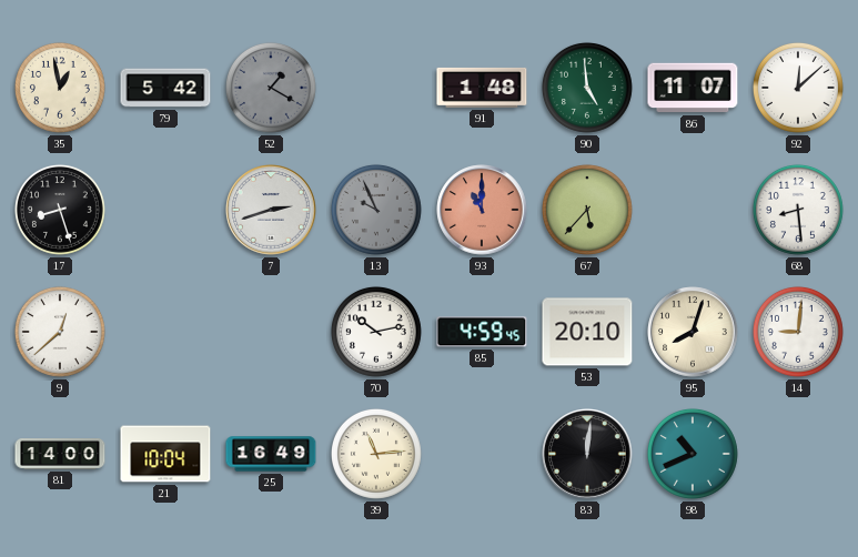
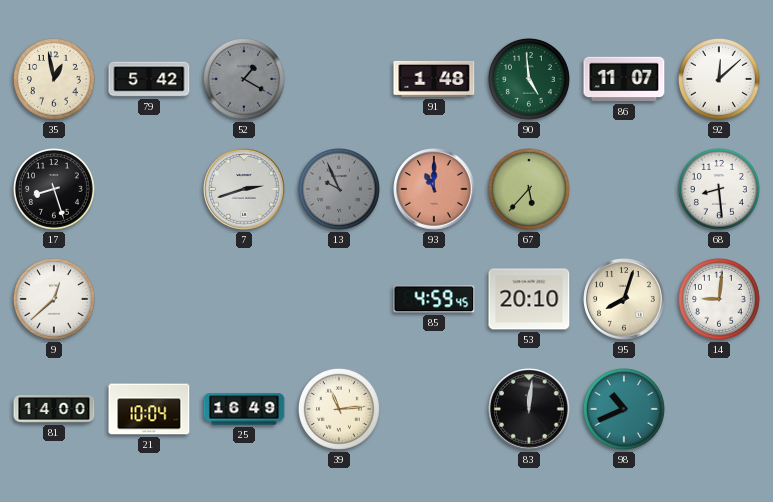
70: 10:13 -> none (376, 332)
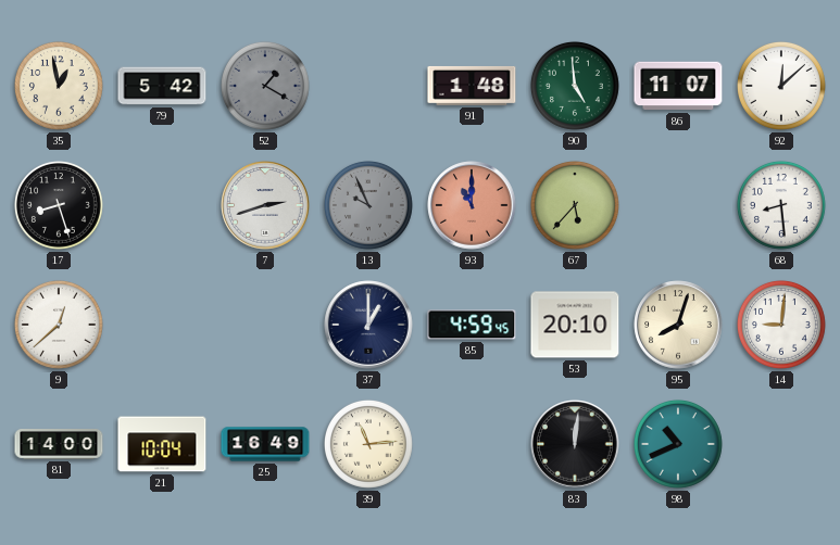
37: none -> 1:00 (368, 325)
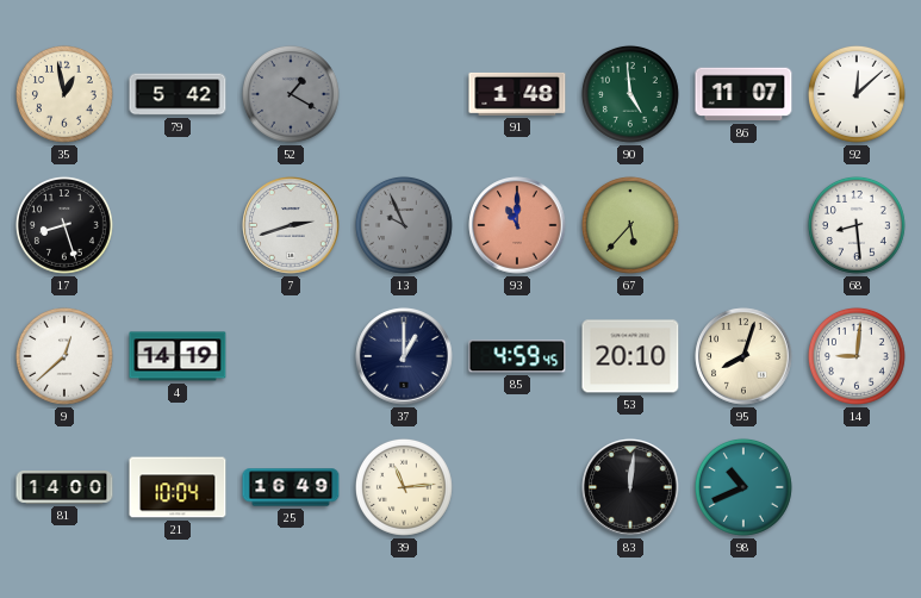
4: none -> 14:19 (178, 356)
